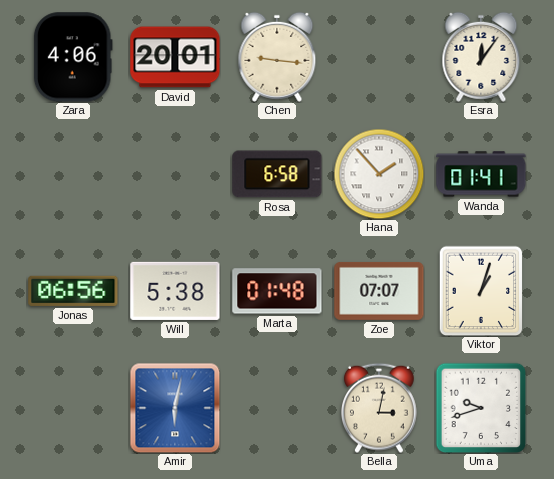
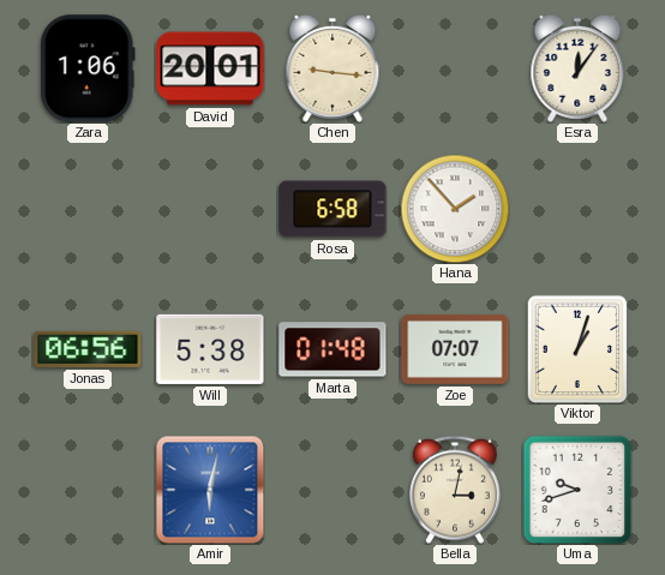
Zara: 4:06 -> 1:06 (88, 68)
Wanda: 01:41 -> none (481, 174)
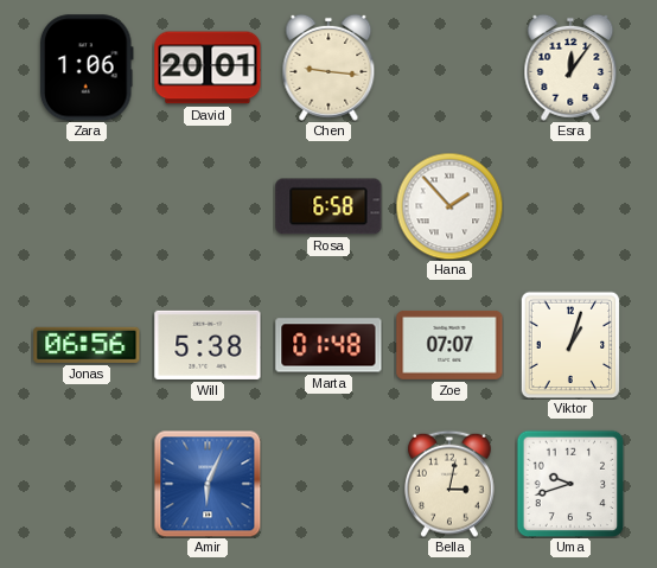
Amir: 6:02 -> 6:04 (208, 484)
